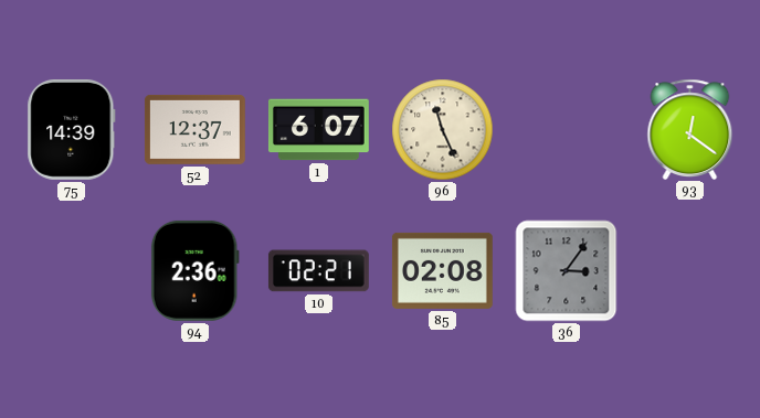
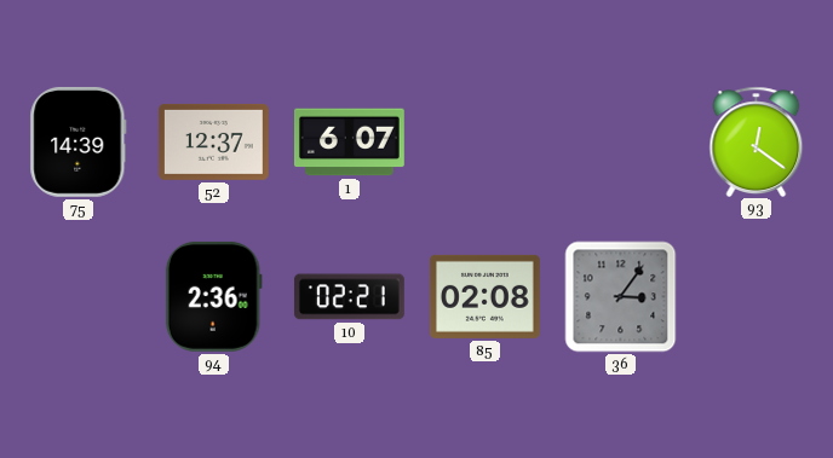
96: 11:26 -> none (443, 130)
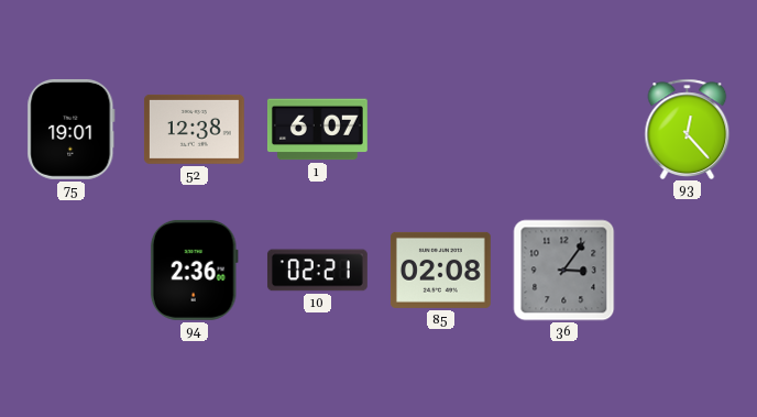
75: 14:39 -> 19:01 (72, 129)
52: 12:37 -> 12:38 (194, 129)
93: 12:21 -> 12:23 (688, 129)
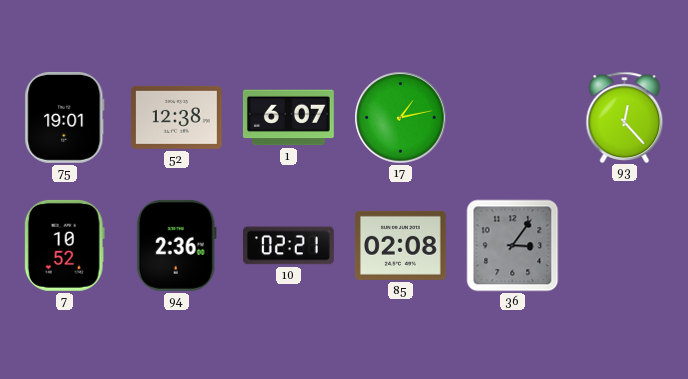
17: none -> 1:13 (401, 118)
7: none -> 10:52 (64, 245)
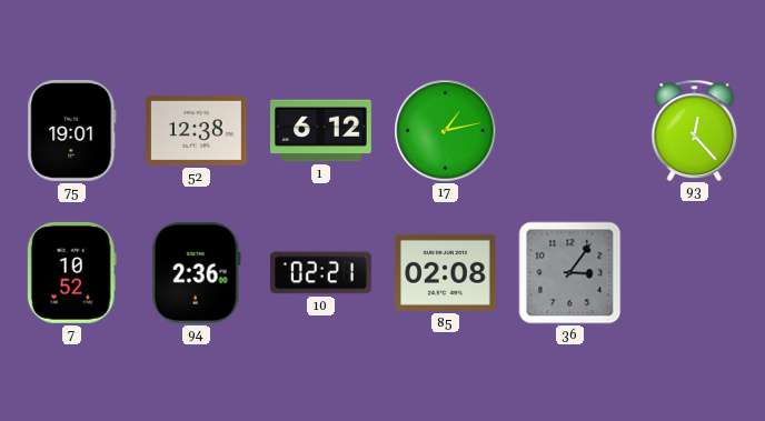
1: 6:07 -> 6:12 (320, 131)
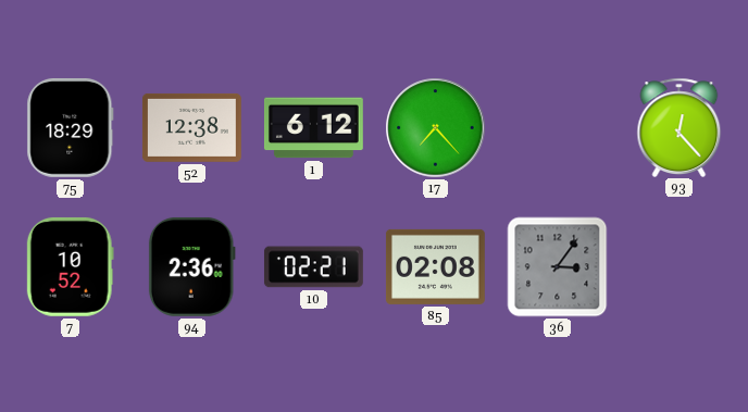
75: 19:01 -> 18:29 (71, 127)
17: 1:13 -> 7:23 (436, 128)
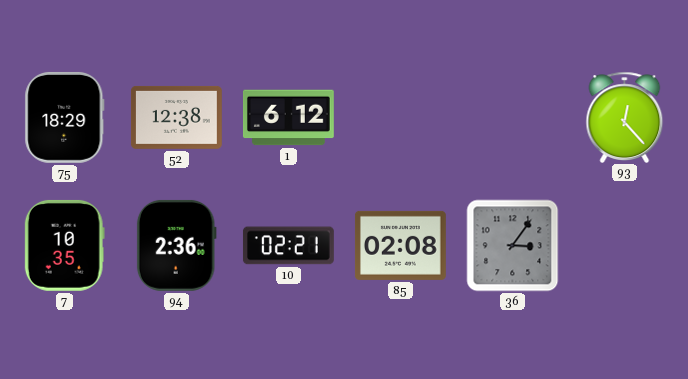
17: 7:23 -> none (436, 128)
7: 10:52 -> 10:35 (64, 245)
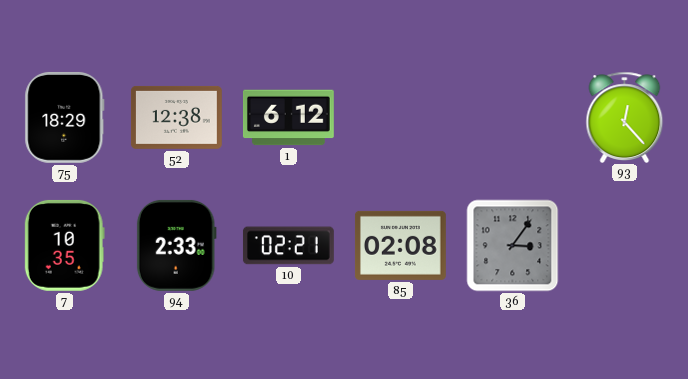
94: 2:36 -> 2:33 (176, 245)
